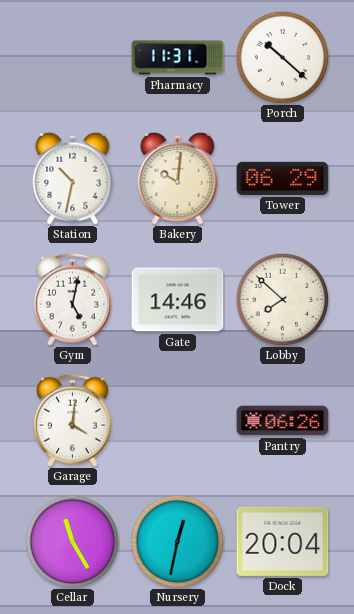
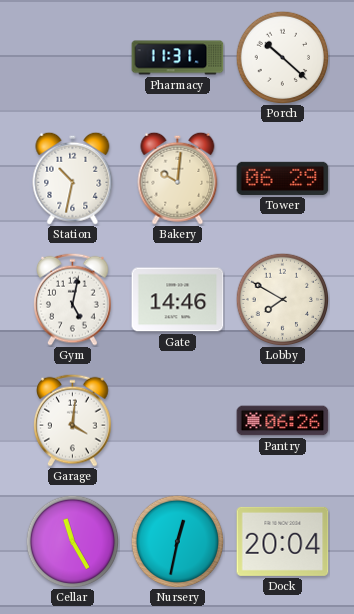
Lobby: 7:52 -> 7:50 (282, 299)
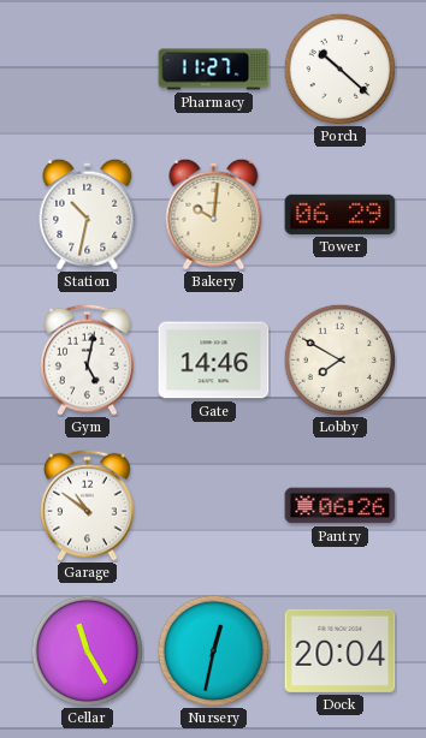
Pharmacy: 11:31 -> 11:27 (214, 70)
Garage: 4:01 -> 10:51 (88, 505)
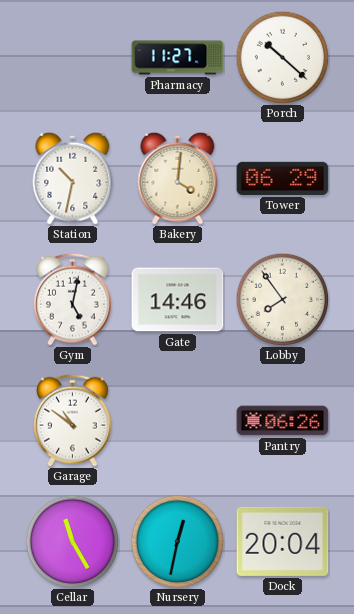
Bakery: 10:01 -> 4:01 (178, 178)
Lobby: 7:50 -> 7:54 (282, 299)
